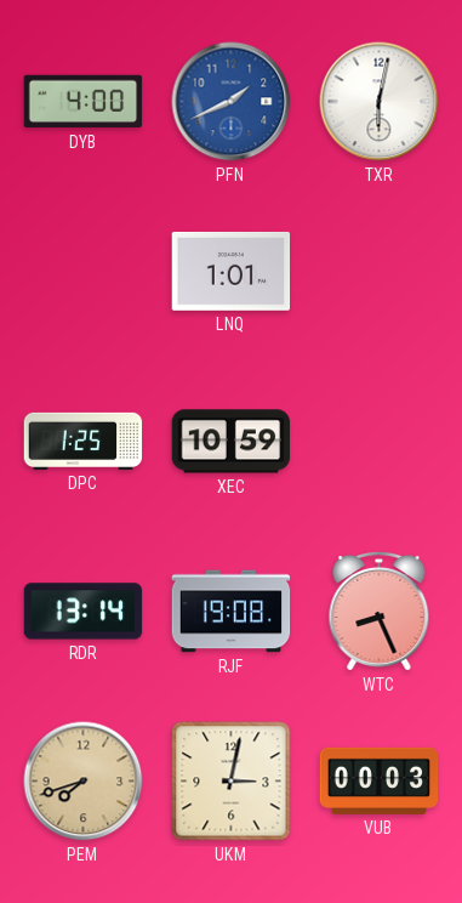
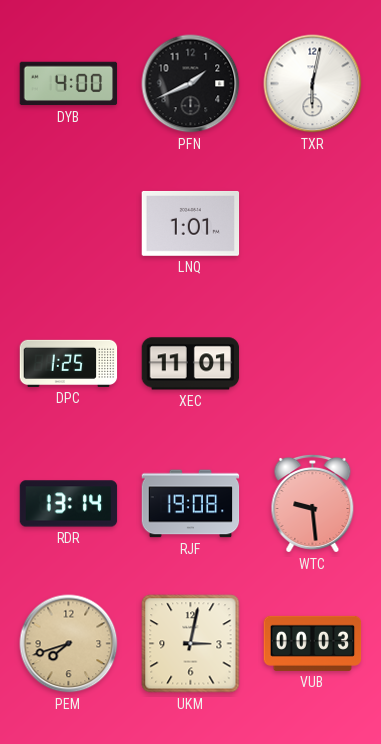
PFN dial: blue -> black (191, 84)
XEC: 10:59 -> 11:01 (191, 364)
WTC: 8:26 -> 9:29 (313, 503)
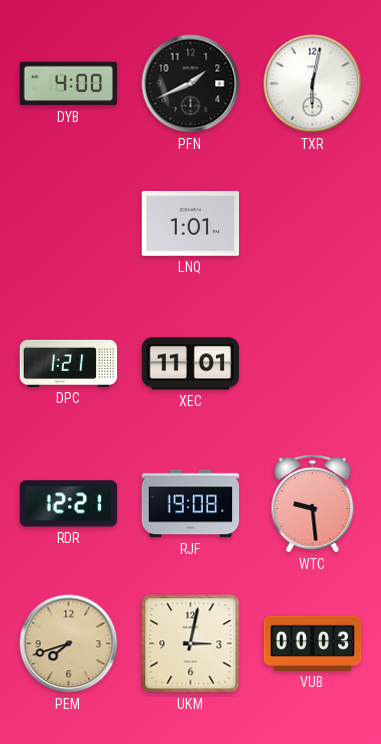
DPC: 1:25 -> 1:21 (69, 363)
RDR: 13:14 -> 12:21 (69, 504)
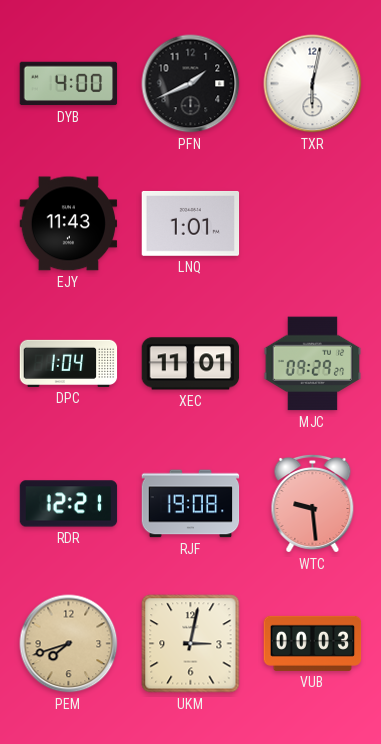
EJY: none -> 11:43 (69, 224)
DPC: 1:21 -> 1:04 (69, 363)
MJC: none -> 09:29 (313, 364)
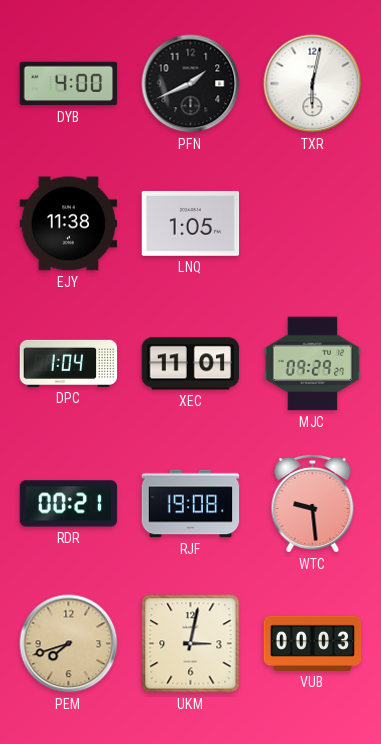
EJY: 11:43 -> 11:38 (69, 224)
LNQ: 1:01 -> 1:05 (191, 223)
RDR: 12:21 -> 00:21 (69, 504)
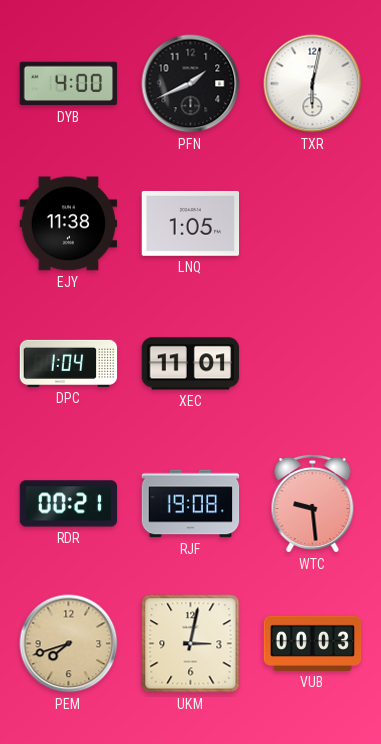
MJC: 09:29 -> none (313, 364)
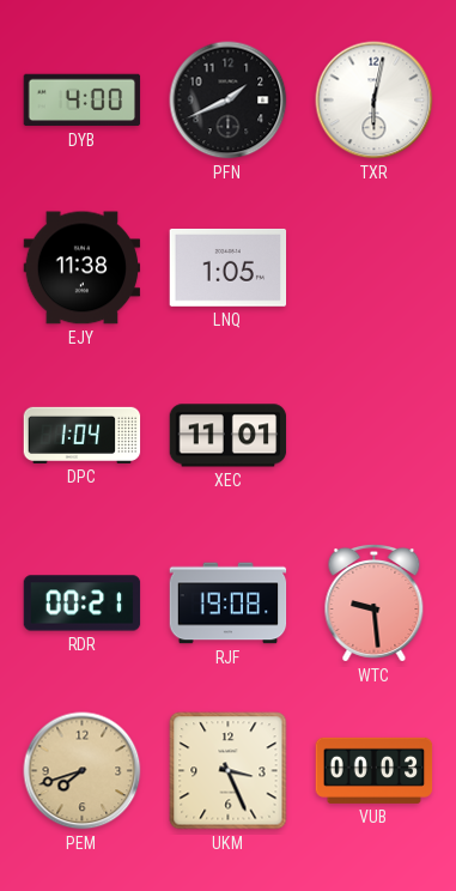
UKM: 3:02 -> 3:26 (229, 771)
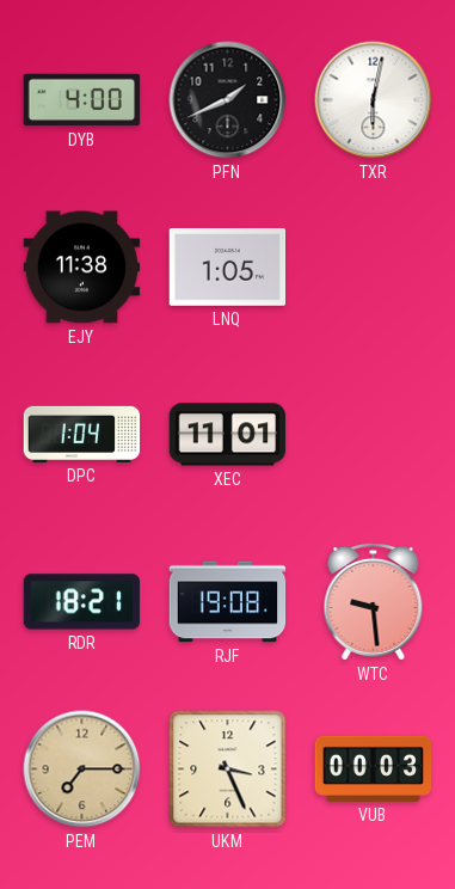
RDR: 00:21 -> 18:21 (82, 602)
PEM: 7:42 -> 7:15 (82, 770)
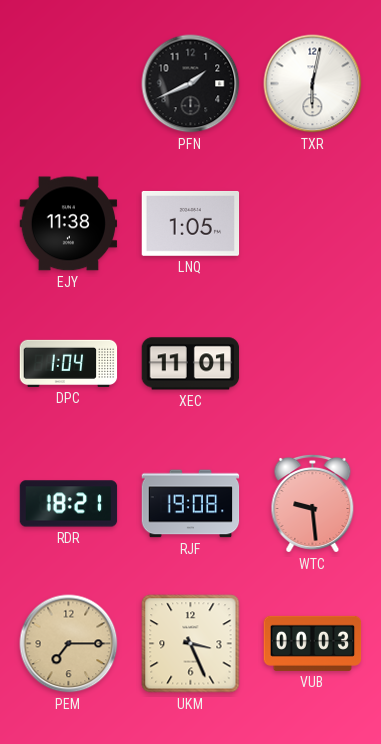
DYB: 4:00 -> none (82, 100)
